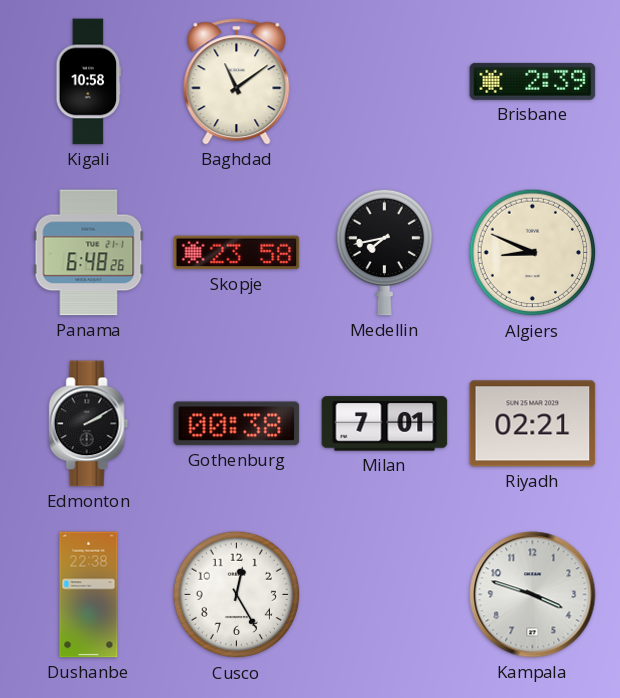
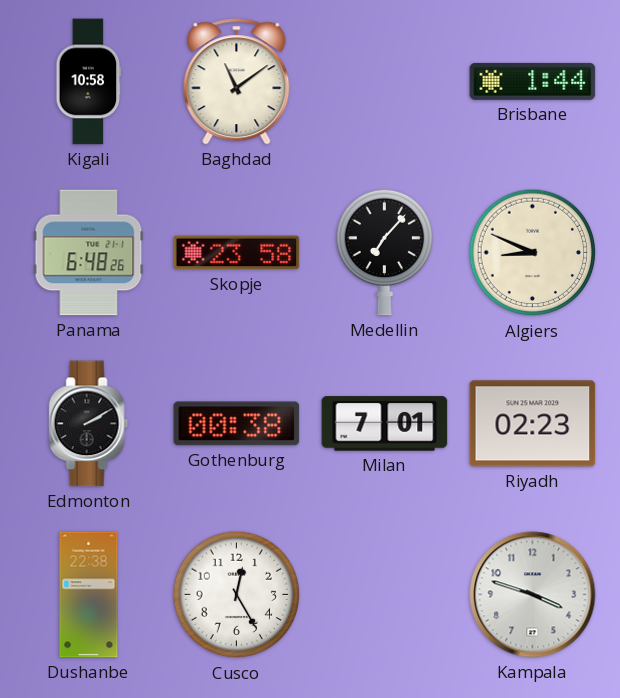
Brisbane: 2:39 -> 1:44 (533, 81)
Medellin: 7:43 -> 7:07 (384, 252)
Riyadh: 02:21 -> 02:23 (533, 424)
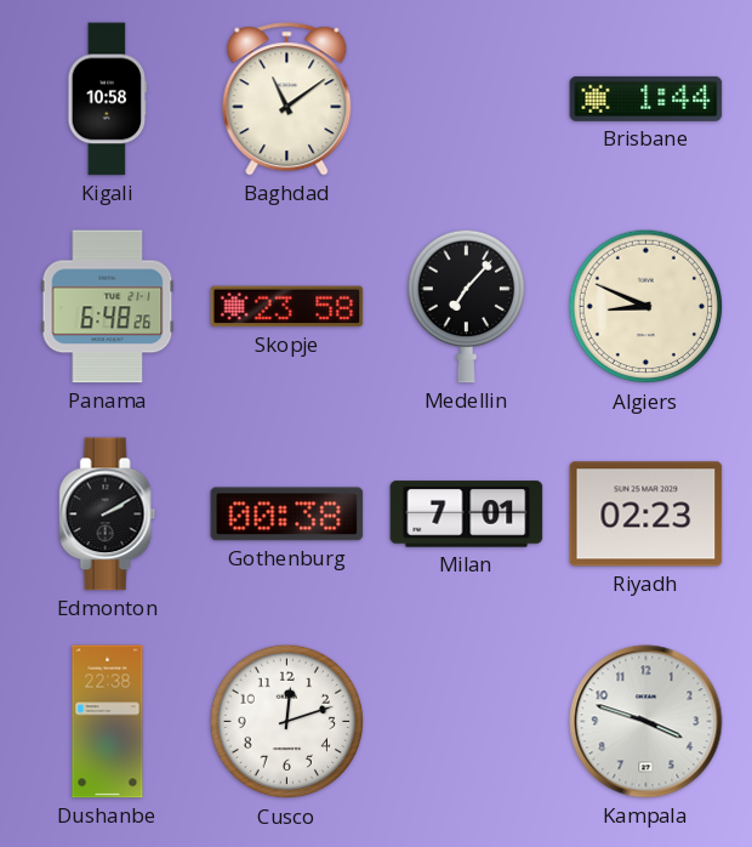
Cusco: 12:25 -> 12:12 (287, 722)
